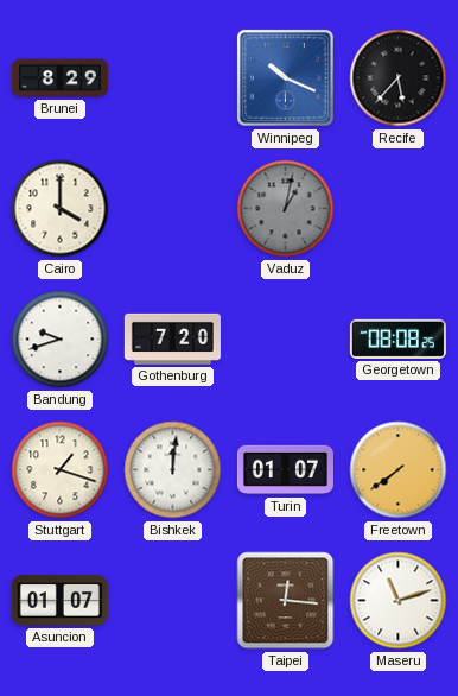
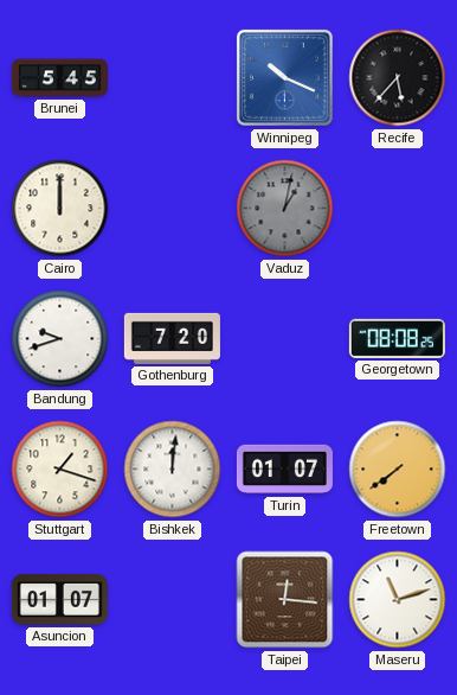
Brunei: 8:29 -> 5:45 (59, 78)
Cairo: 4:00 -> 12:00 (60, 209)
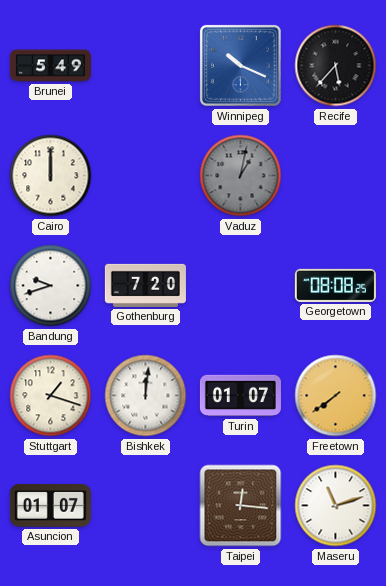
Brunei: 5:45 -> 5:49 (50, 66)
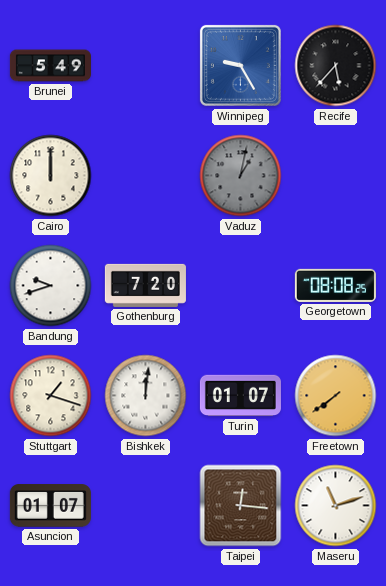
Winnipeg: 10:19 -> 9:25 (240, 65)
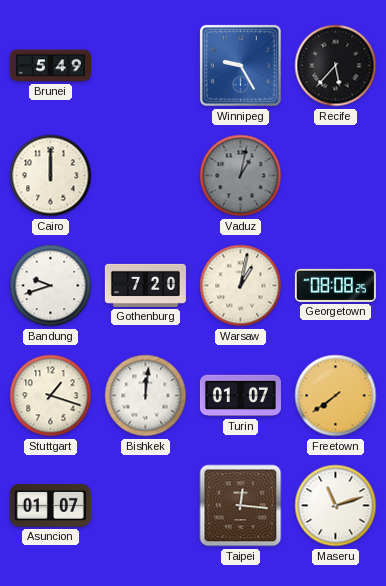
Warsaw: none -> 1:02 (241, 286)
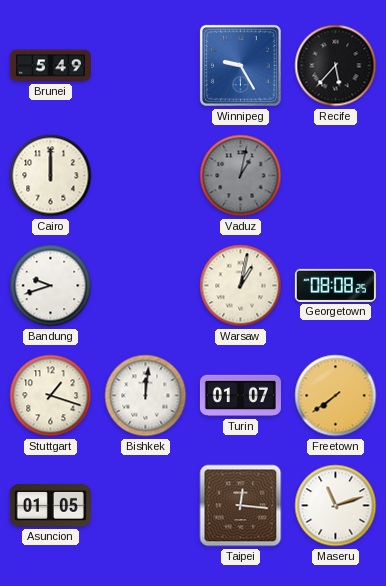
Gothenburg: 7:20 -> none (145, 285)
Asuncion: 01:07 -> 01:05 (50, 506)
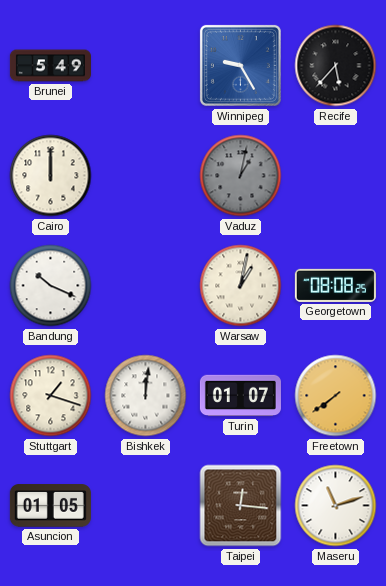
Bandung: 9:42 -> 10:19 (51, 286)
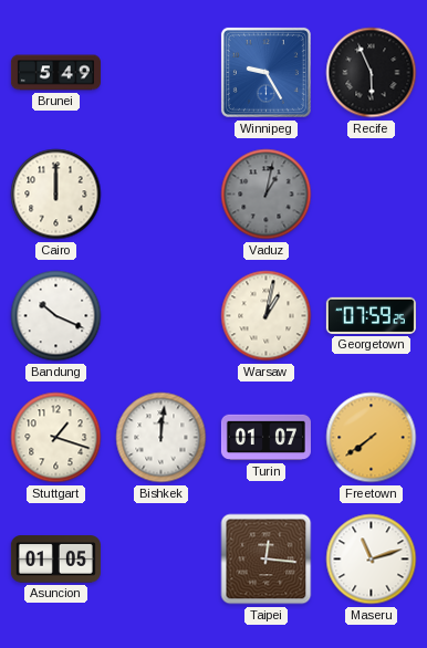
Recife: 5:37 -> 5:56 (372, 73)
Georgetown: 08:08 -> 07:59 (371, 315)
